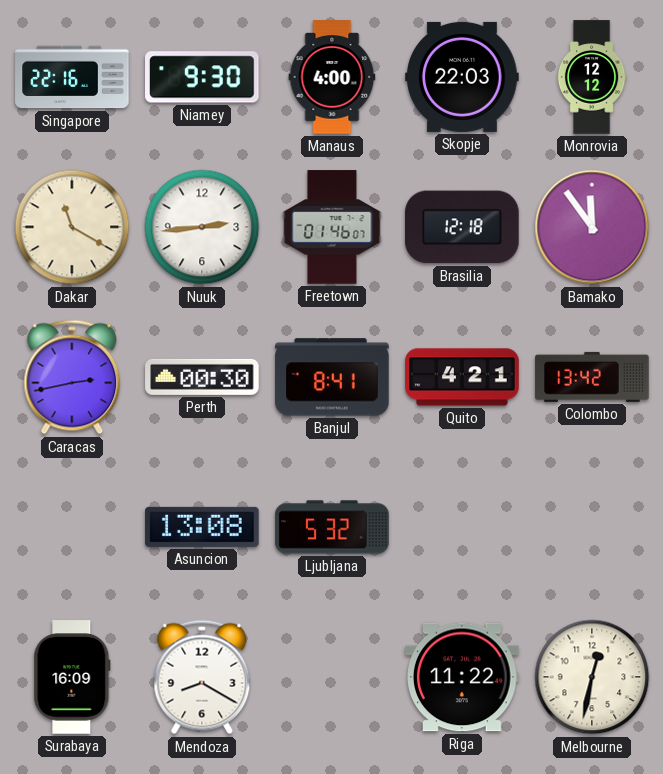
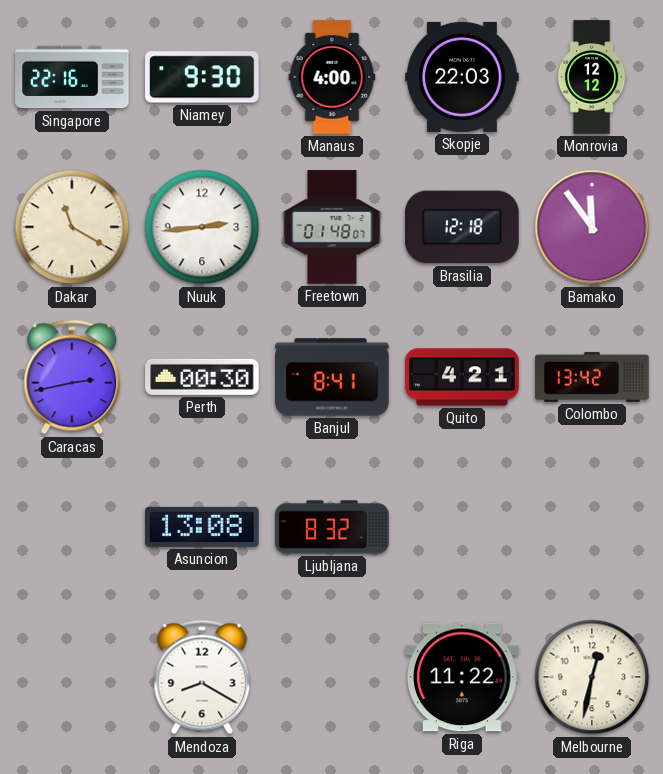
Freetown: 01:46 -> 01:48 (332, 227)
Ljubljana: 5:32 -> 8:32 (332, 527)
Surabaya: 16:09 -> none (72, 677)
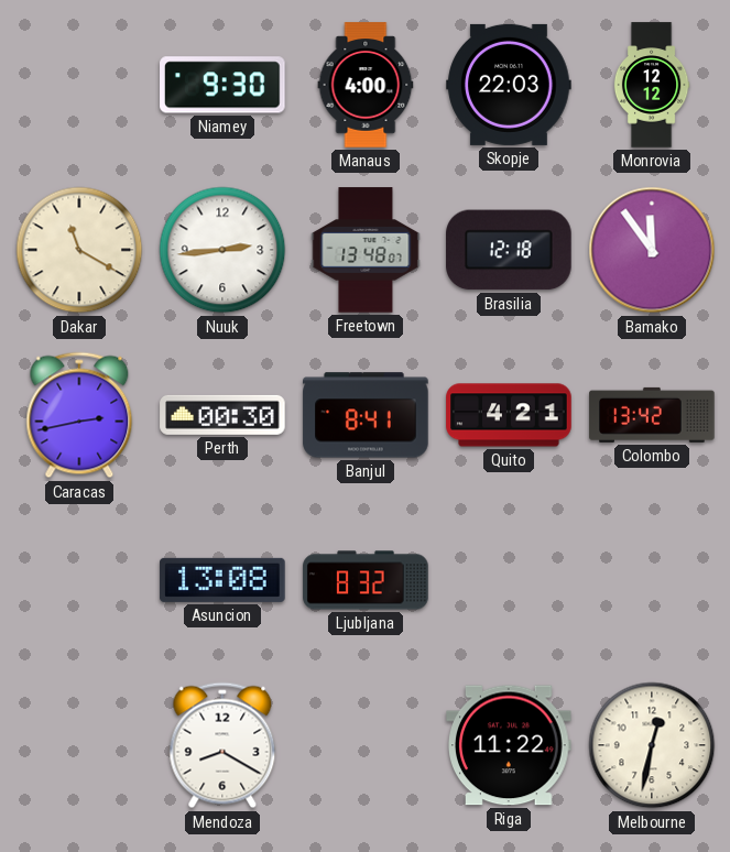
Singapore: 22:16 -> none (72, 77)
Freetown: 01:48 -> 13:48 (366, 250)
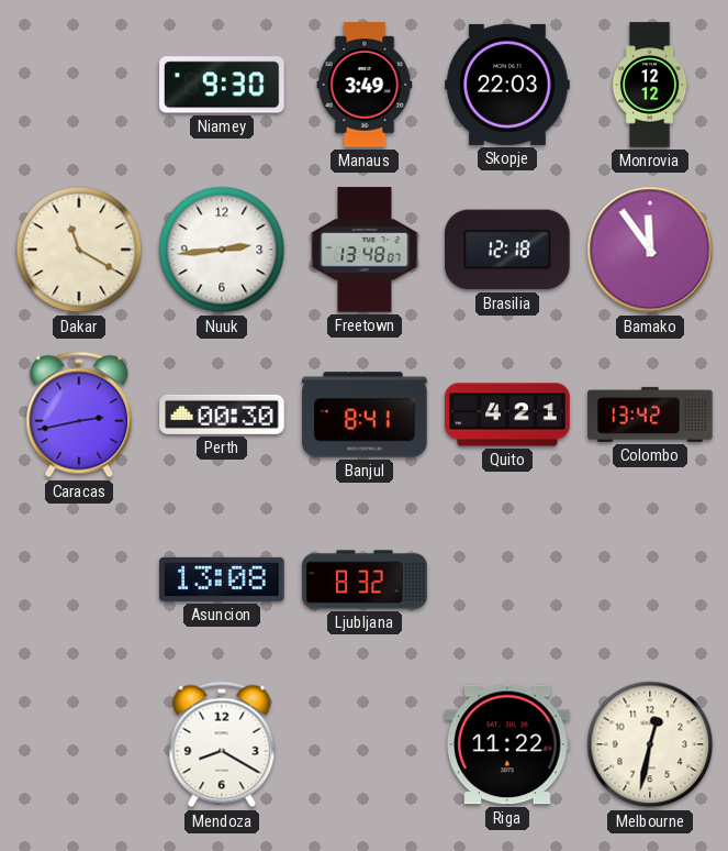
Manaus: 4:00 -> 3:49 (365, 85)
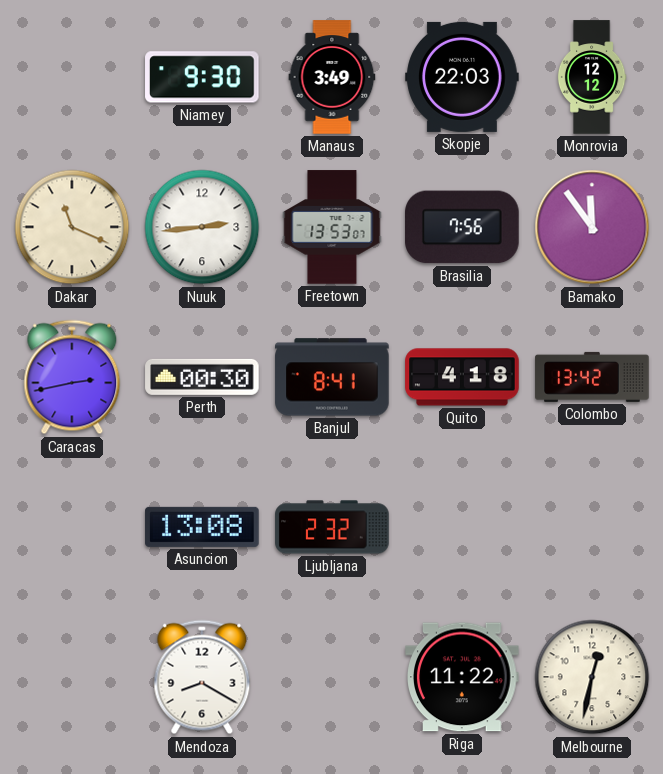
Dakar: 11:20 -> 11:19 (72, 227)
Freetown: 13:48 -> 13:53 (332, 227)
Brasilia: 12:18 -> 7:56 (462, 227)
Quito: 4:21 -> 4:18 (462, 377)
Ljubljana: 8:32 -> 2:32 (332, 527)
